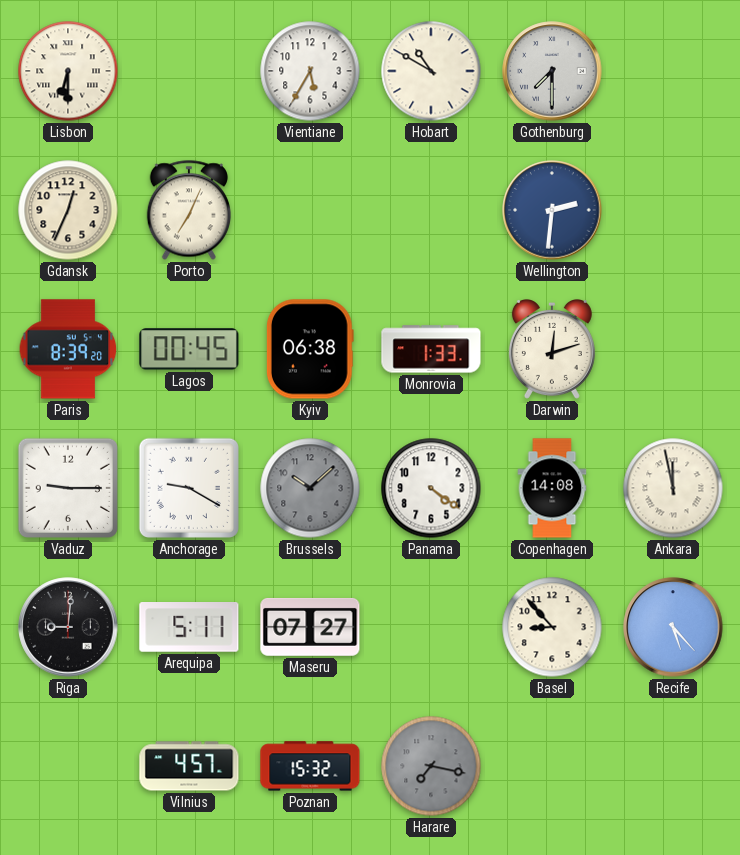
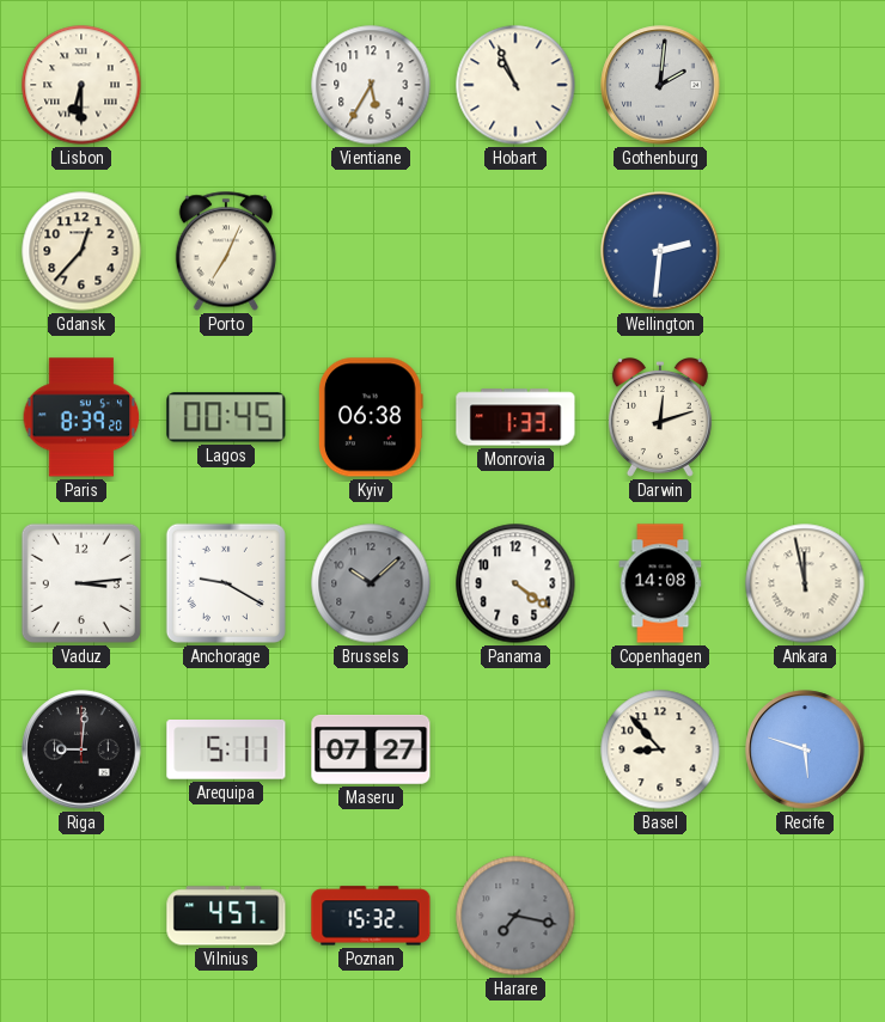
Hobart: 10:50 -> 10:56 (515, 85)
Gothenburg: 7:30 -> 2:01 (660, 85)
Gdansk: 12:34 -> 12:37 (81, 251)
Vaduz: 9:15 -> 3:14 (81, 583)
Recife: 5:23 -> 5:48 (805, 749)
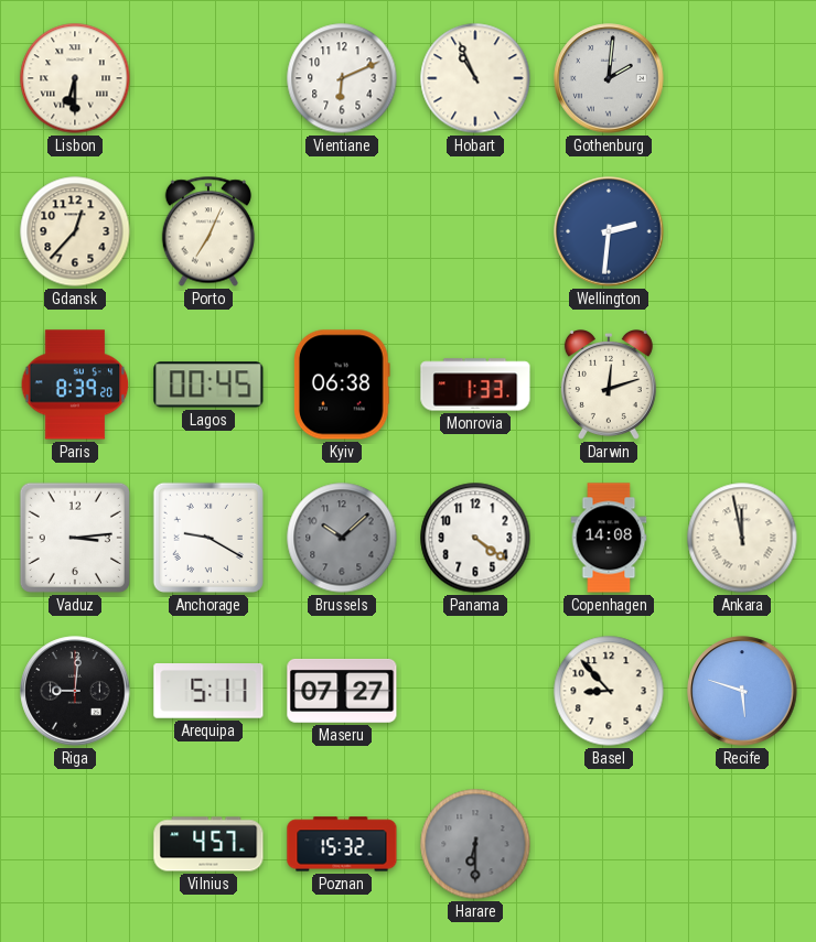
Vientiane: 5:35 -> 6:11 (342, 78)
Harare: 7:17 -> 6:30 (475, 844)
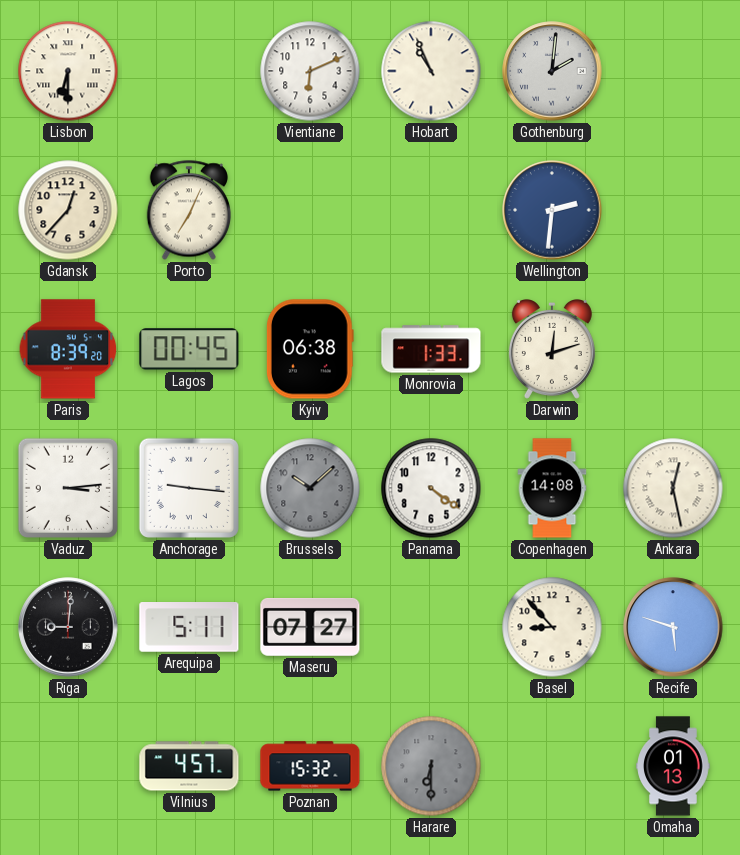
Anchorage: 9:20 -> 9:16 (189, 488)
Ankara: 11:58 -> 12:28 (673, 488)
Omaha: none -> 01:13 (673, 766)
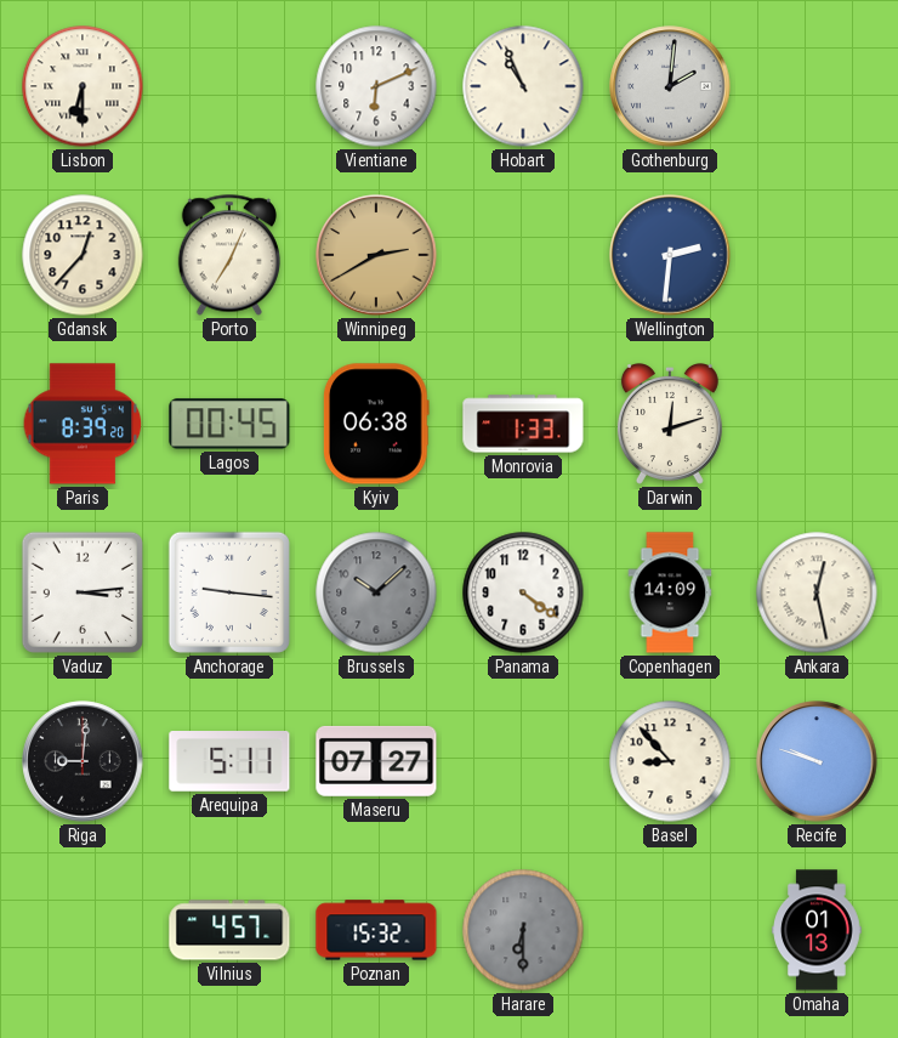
Winnipeg: none -> 2:40 (376, 255)
Copenhagen: 14:08 -> 14:09 (670, 592)
Recife: 5:48 -> 9:48 (817, 761)
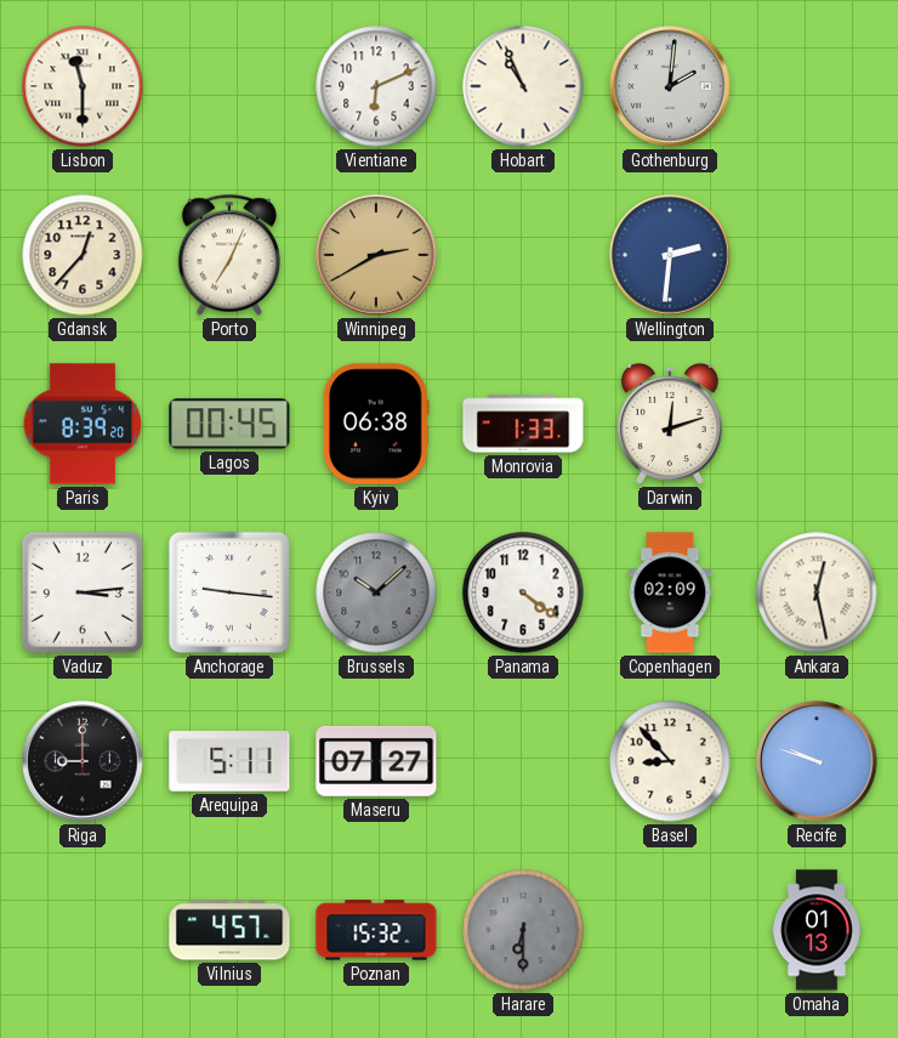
Lisbon: 6:30 -> 11:30 (83, 86)
Copenhagen: 14:09 -> 02:09 (670, 592)
Riga: 9:01 -> 9:00 (83, 761)
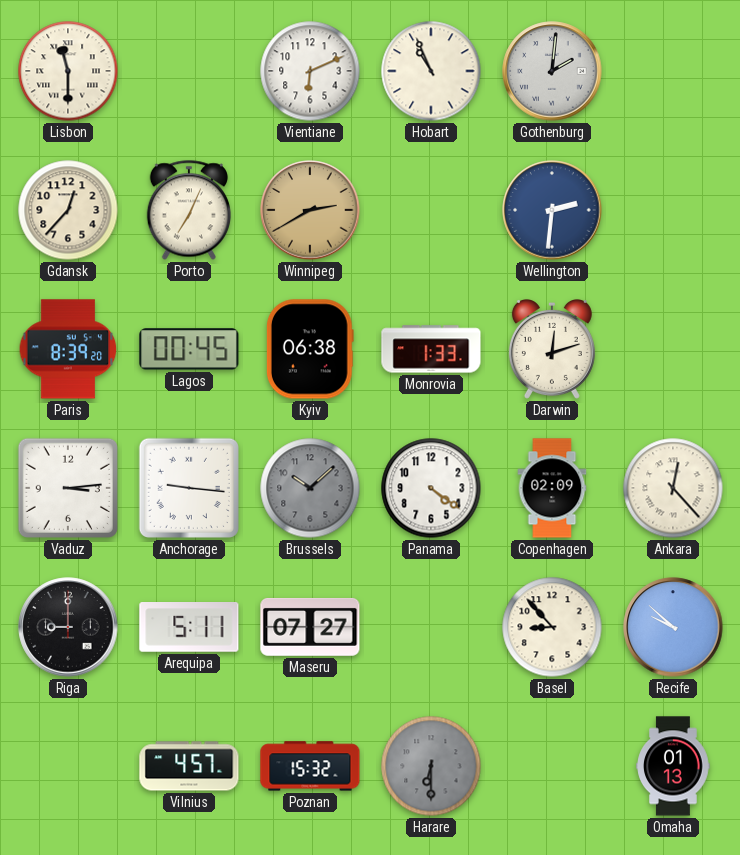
Ankara: 12:28 -> 12:23 (673, 488)
Recife: 9:48 -> 9:52 (673, 627)
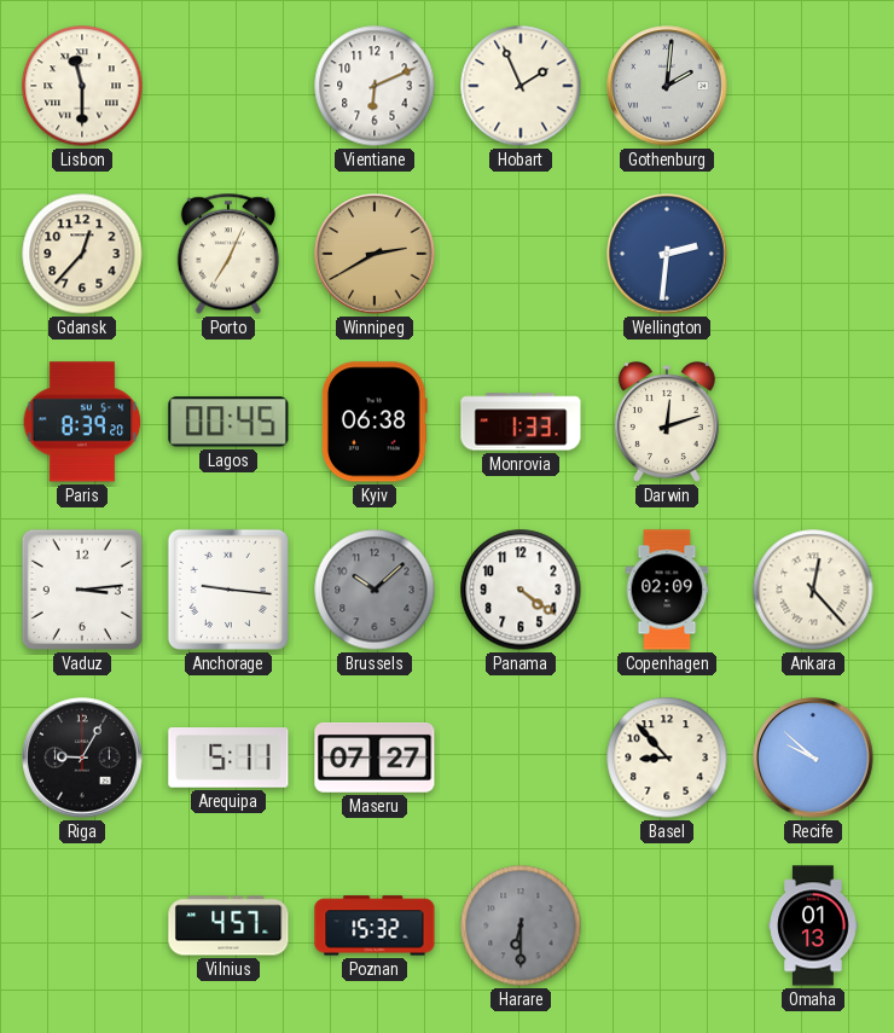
Hobart: 10:56 -> 1:56 (521, 86)
Riga: 9:00 -> 9:05 (82, 758)
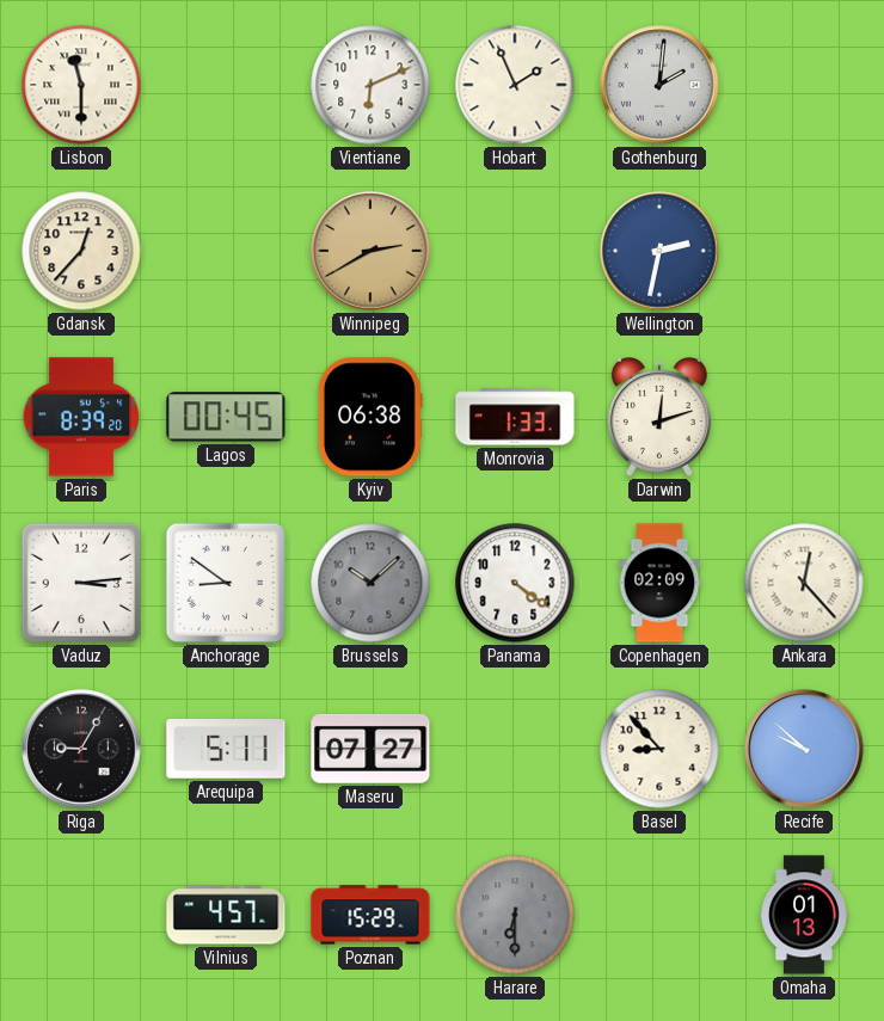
Porto: 7:04 -> none (228, 254)
Wellington: 2:31 -> 2:32 (659, 251)
Anchorage: 9:16 -> 8:51 (226, 583)
Poznan: 15:32 -> 15:29 (370, 915)
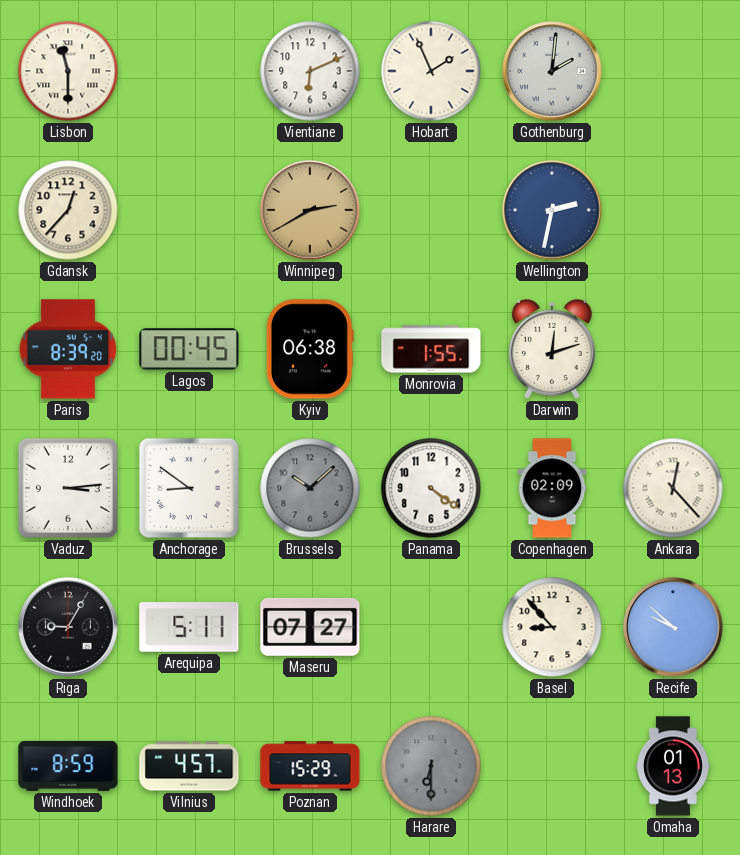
Monrovia: 1:33 -> 1:55 (431, 349)
Windhoek: none -> 8:59 (68, 766)
